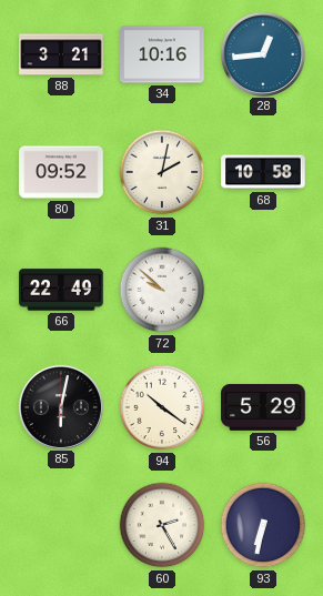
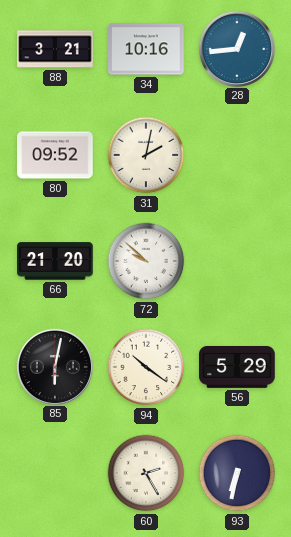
68: 10:58 -> none (263, 172)
66: 22:49 -> 21:20 (55, 261)
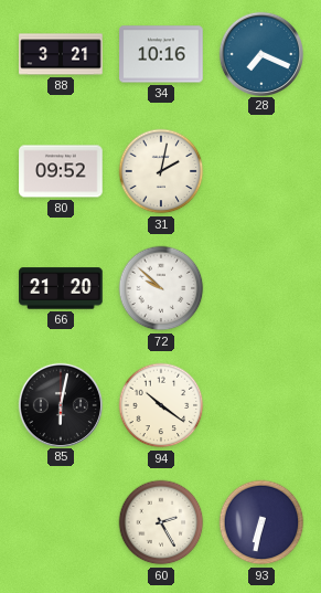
28: 12:44 -> 7:19 (260, 53)
56: 5:29 -> none (237, 367)
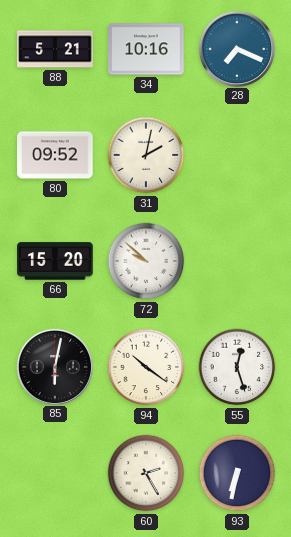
88: 3:21 -> 5:21 (55, 49)
66: 21:20 -> 15:20 (55, 261)
55: none -> 12:27 (237, 367)
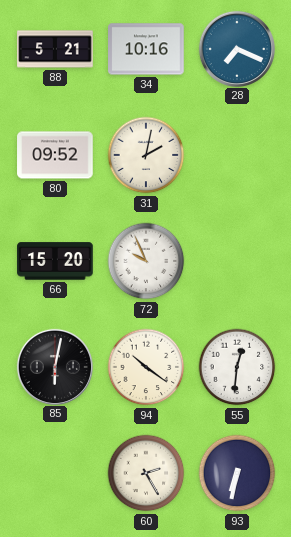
72: 9:52 -> 9:56 (146, 261)
55: 12:27 -> 12:31 (237, 367)
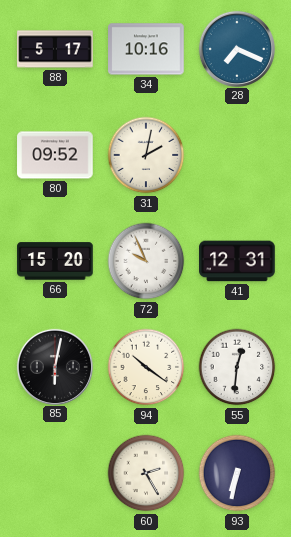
88: 5:21 -> 5:17 (55, 49)
41: none -> 12:31 (237, 261)
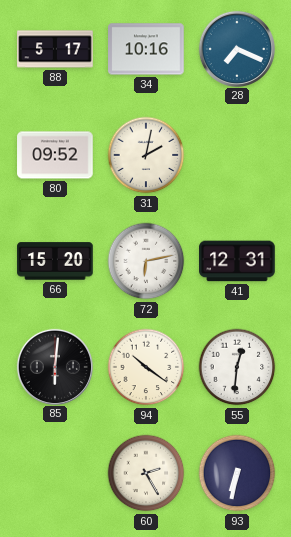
72: 9:56 -> 6:13 (146, 261)
85: 6:02 -> 6:01 (54, 366)
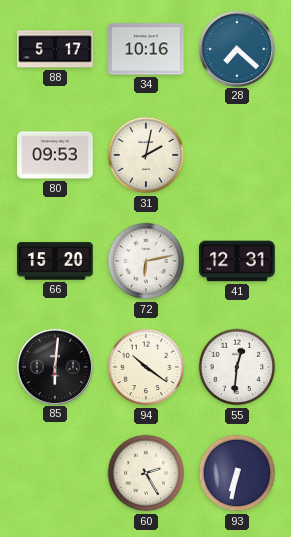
28: 7:19 -> 7:22 (236, 48)
80: 09:52 -> 09:53 (55, 155)
